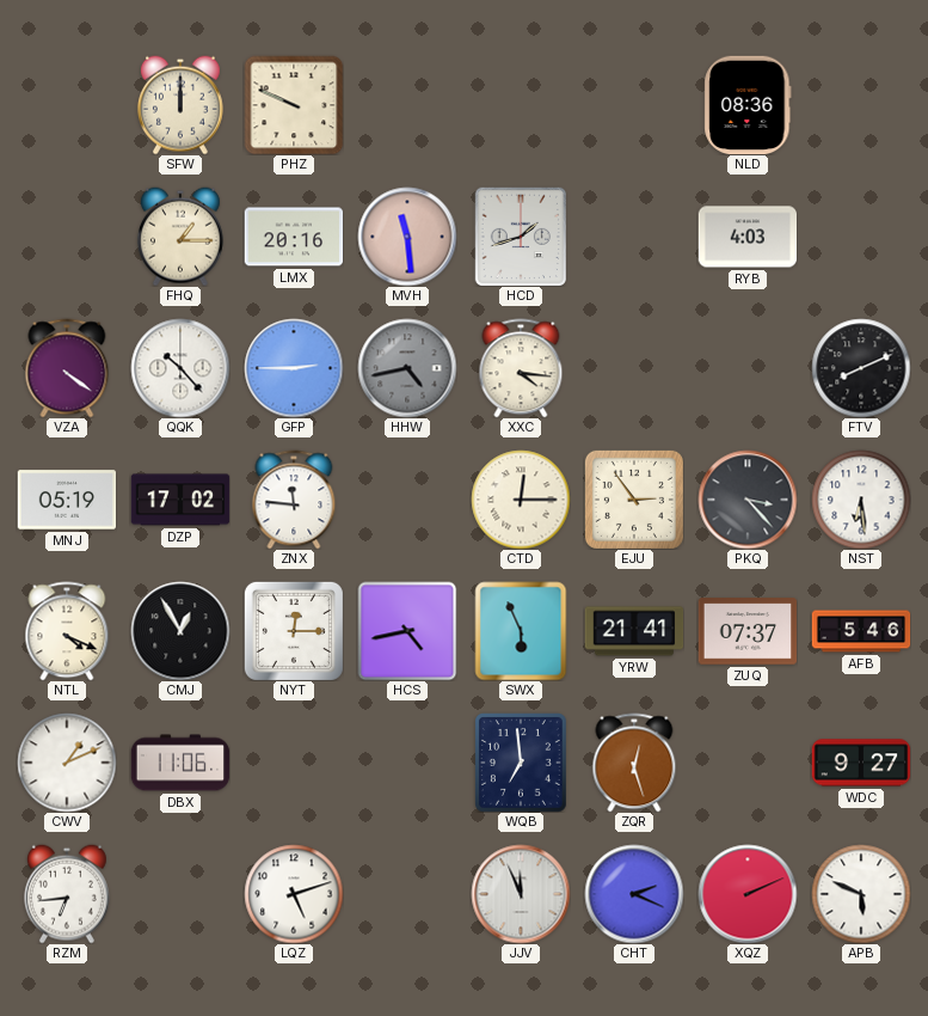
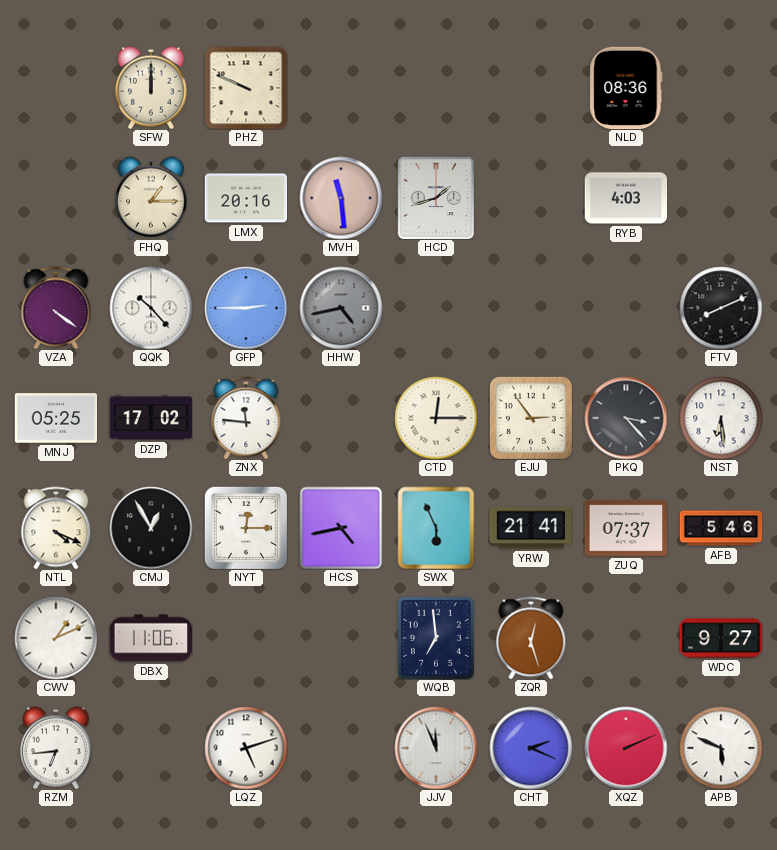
XXC: 4:16 -> none (521, 368)
MNJ: 05:19 -> 05:25 (56, 418)
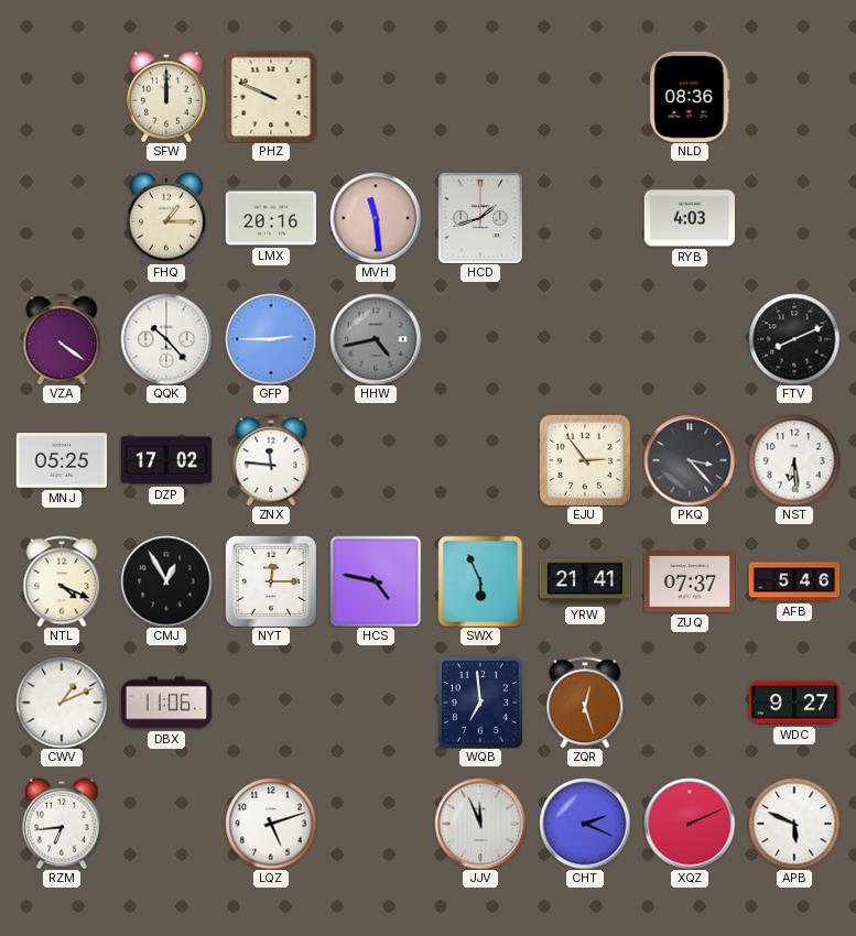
CTD: 12:15 -> none (436, 418)
HCS: 4:43 -> 4:47 (376, 581)
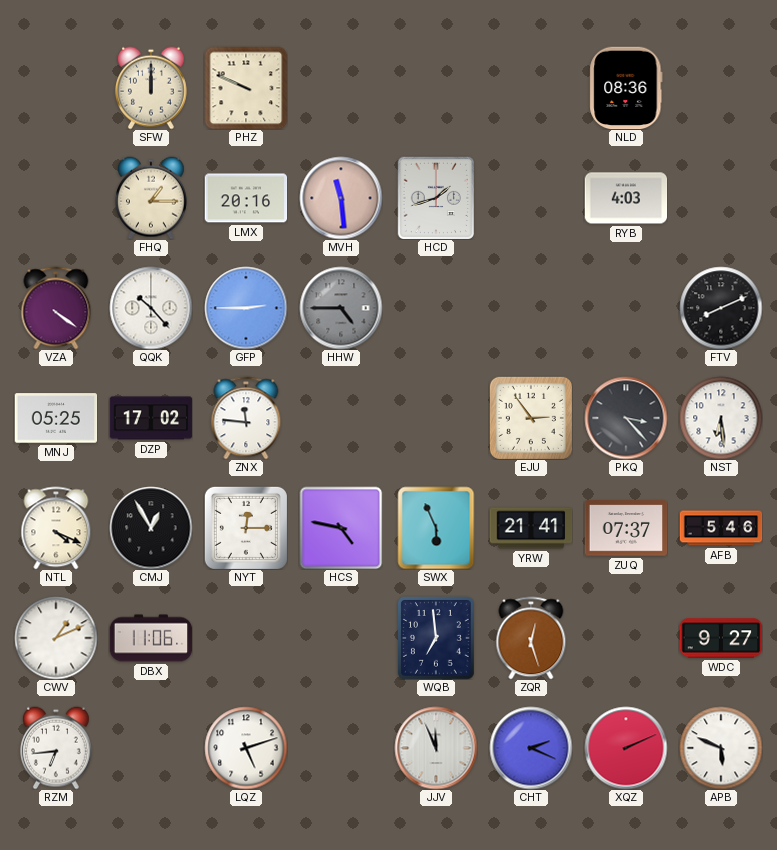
HHW: 4:43 -> 4:45 (341, 308)
